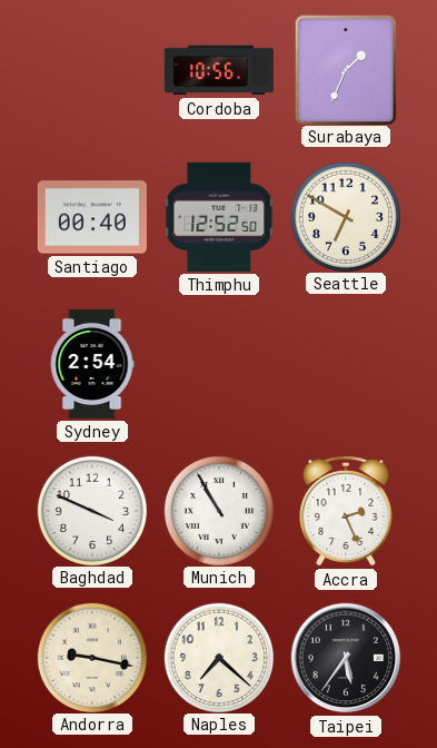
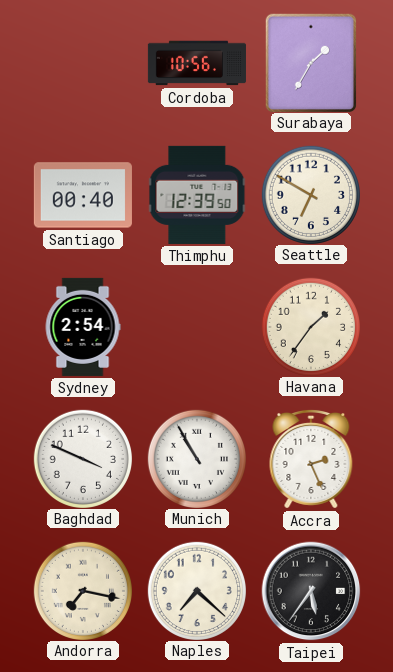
Surabaya: 1:34 -> 1:35 (310, 62)
Thimphu: 12:52 -> 12:39 (197, 195)
Havana: none -> 1:36 (310, 326)
Andorra: 9:17 -> 7:17 (82, 590)
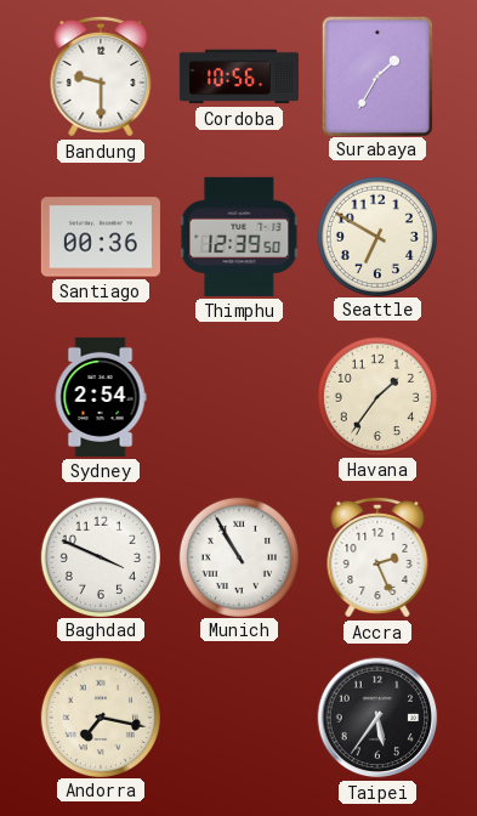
Bandung: none -> 9:30 (101, 76)
Santiago: 00:40 -> 00:36 (101, 237)
Naples: 7:22 -> none (196, 590)
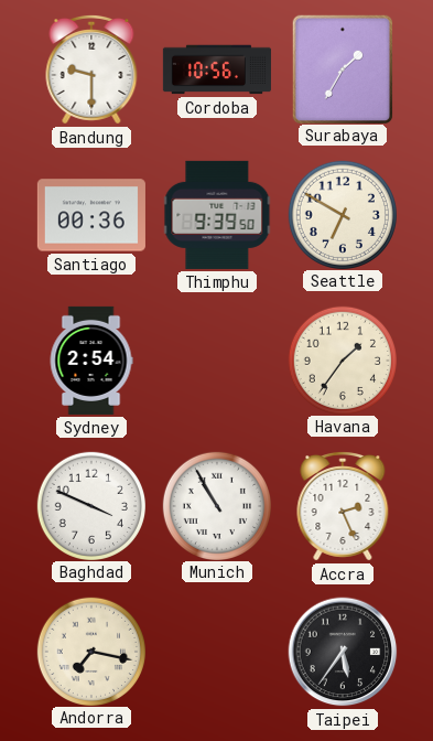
Thimphu: 12:39 -> 9:39 (217, 215)
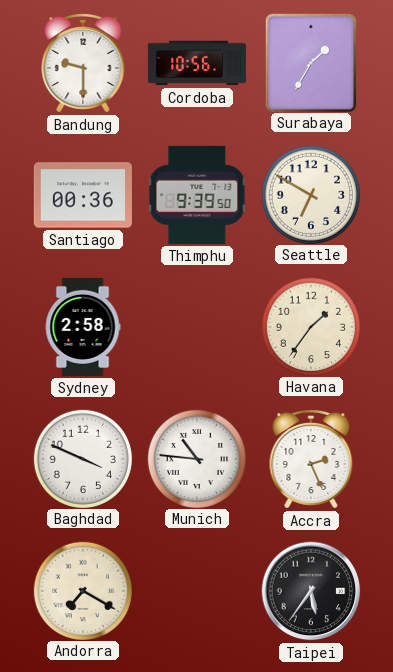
Sydney: 2:54 -> 2:58 (83, 327)
Munich: 10:55 -> 10:46 (196, 458)
Andorra: 7:17 -> 7:20 (82, 590)
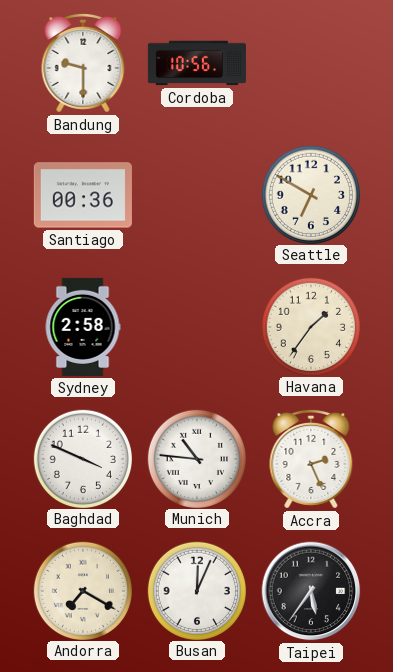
Surabaya: 1:35 -> none (310, 62)
Thimphu: 9:39 -> none (197, 195)
Busan: none -> 12:04 (196, 590)
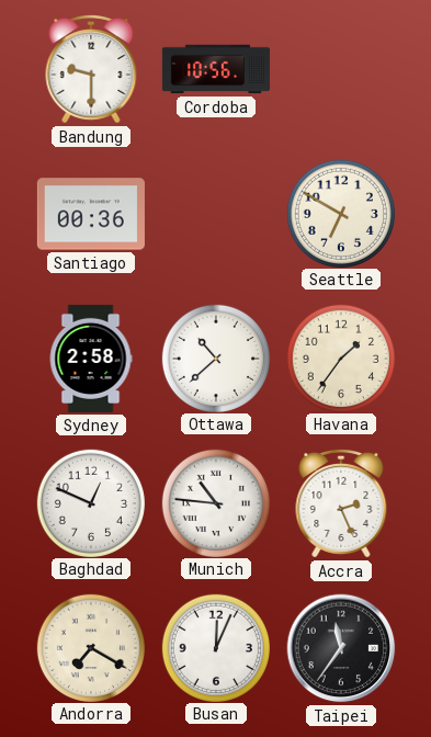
Ottawa: none -> 10:38 (215, 358)
Baghdad: 3:49 -> 12:49 (90, 502)
Taipei: 5:36 -> 11:36 (341, 648)
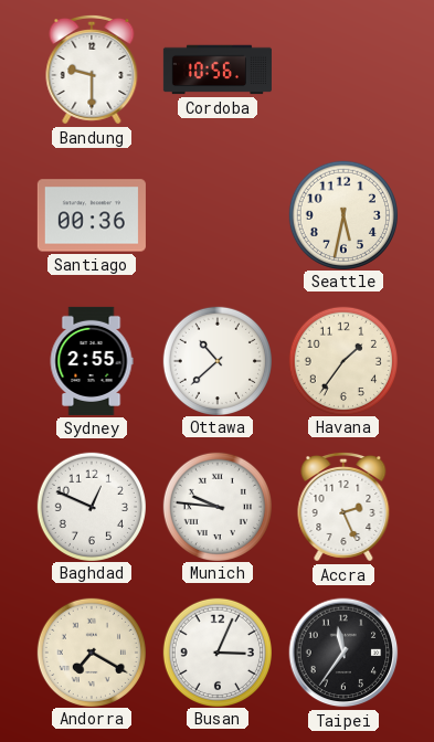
Seattle: 6:50 -> 5:32 (342, 214)
Sydney: 2:58 -> 2:55 (92, 361)
Munich: 10:46 -> 9:46 (216, 506)
Busan: 12:04 -> 3:04 (216, 651)
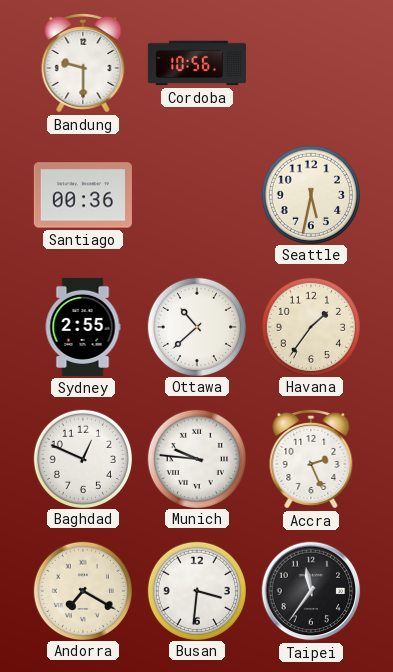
Busan: 3:04 -> 3:31 (196, 590)
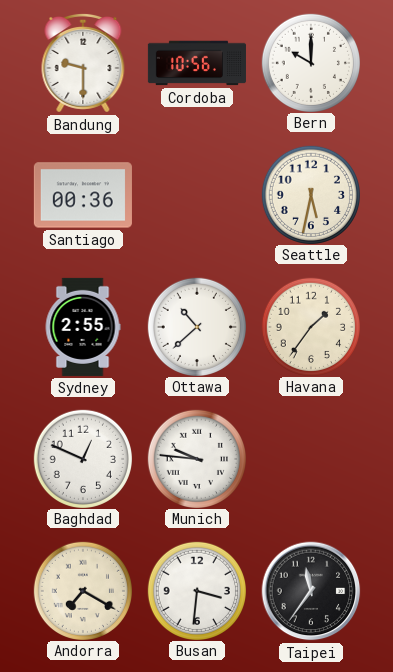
Bern: none -> 10:00 (310, 62)
Accra: 2:26 -> none (311, 459)
